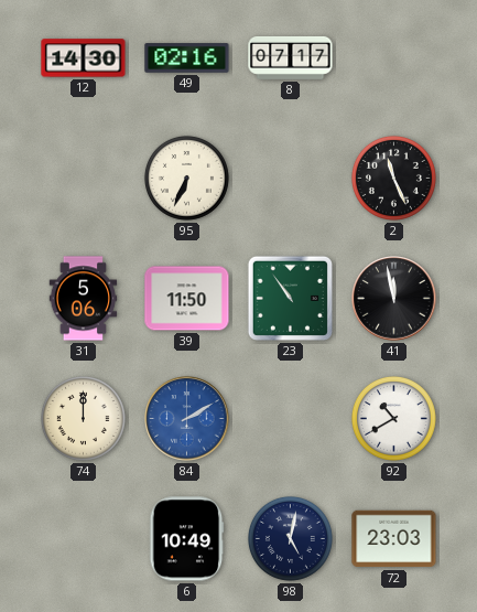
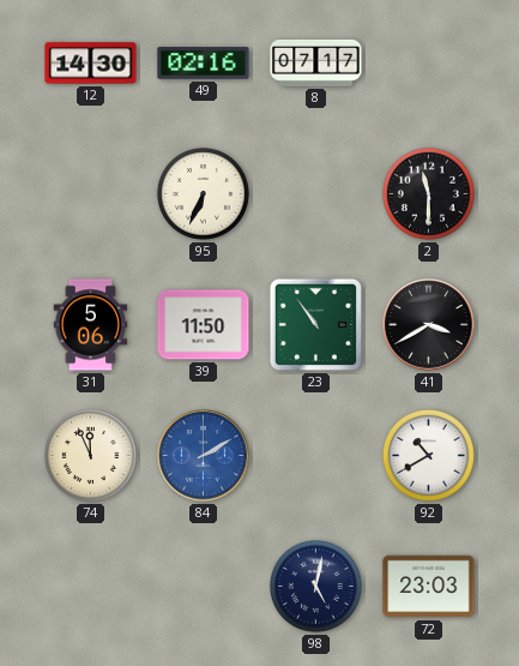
2: 11:26 -> 11:30 (428, 193)
41: 11:58 -> 3:40 (429, 325)
74: 12:00 -> 11:56 (90, 455)
6: 10:49 -> none (187, 539)
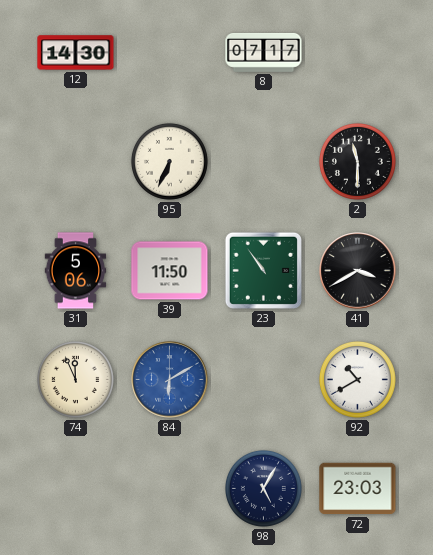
49: 02:16 -> none (204, 64)
84: 2:10 -> 6:10 (170, 380)
98: 5:02 -> 5:05 (263, 488)
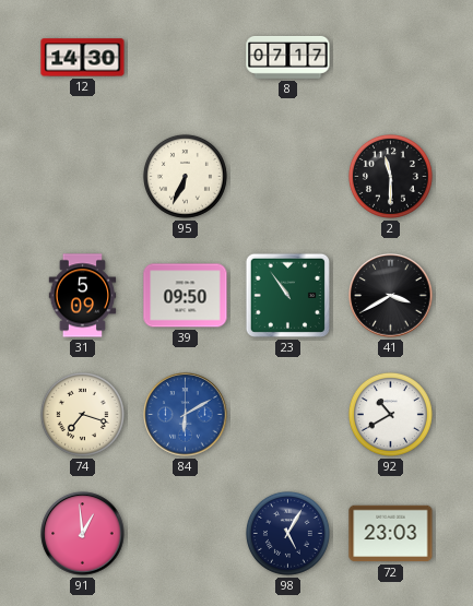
31: 5:06 -> 5:09 (83, 296)
39: 11:50 -> 09:50 (186, 296)
74: 11:56 -> 7:18 (82, 414)
91: none -> 12:59 (83, 534)
